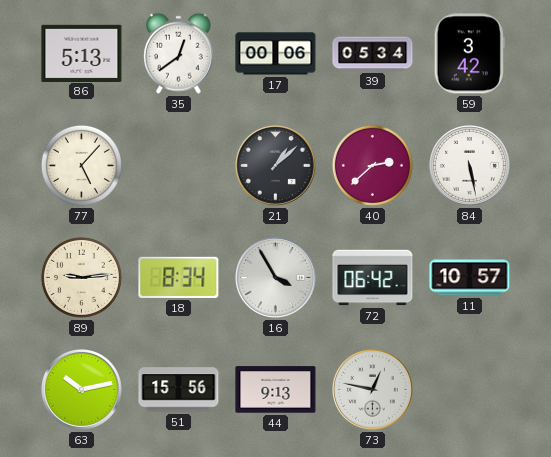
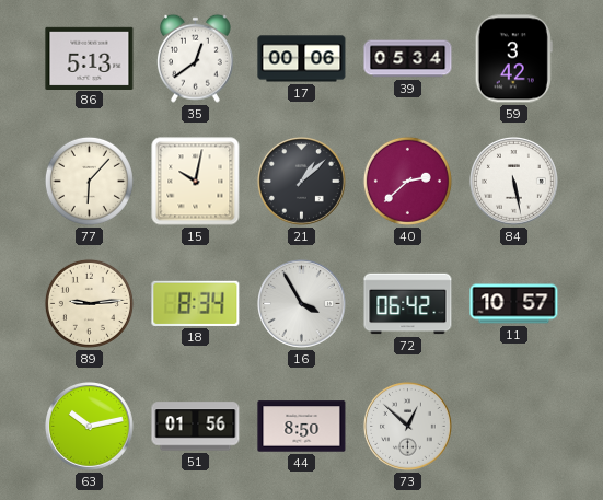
77: 5:07 -> 6:07 (89, 181)
15: none -> 10:02 (196, 182)
51: 15:56 -> 01:56 (196, 427)
44: 9:13 -> 8:50 (302, 427)
73: 12:47 -> 12:52 (408, 427)
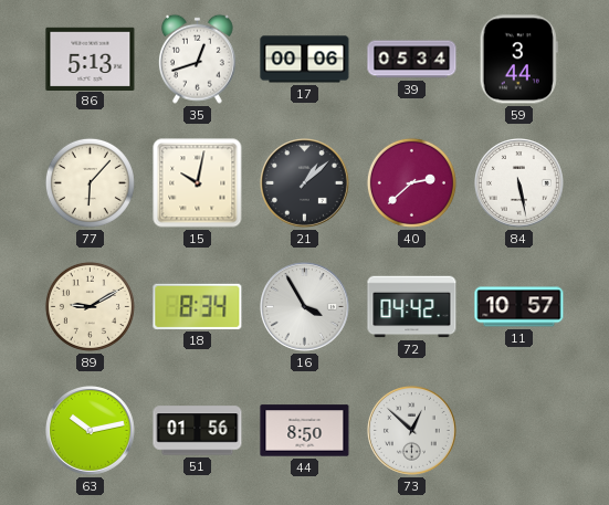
35: 12:39 -> 12:42 (197, 59)
59: 3:42 -> 3:44 (518, 60)
89: 9:14 -> 9:10 (90, 306)
72: 06:42 -> 04:42 (412, 307)
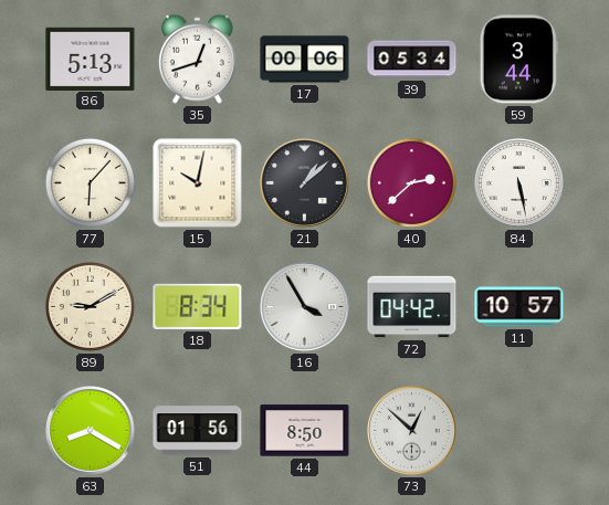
63: 10:13 -> 8:20 (91, 431)
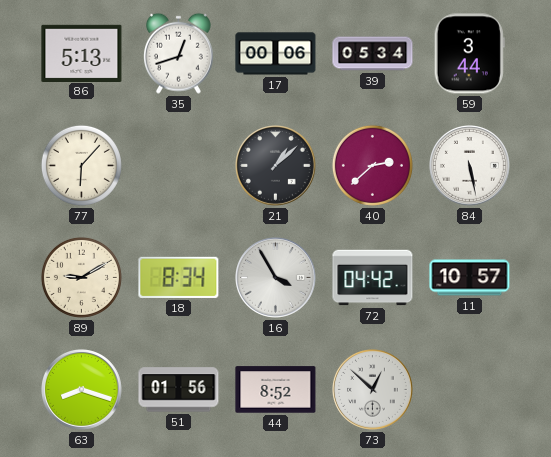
15: 10:02 -> none (198, 183)
63: 8:20 -> 8:18 (82, 390)
44: 8:50 -> 8:52 (276, 390)
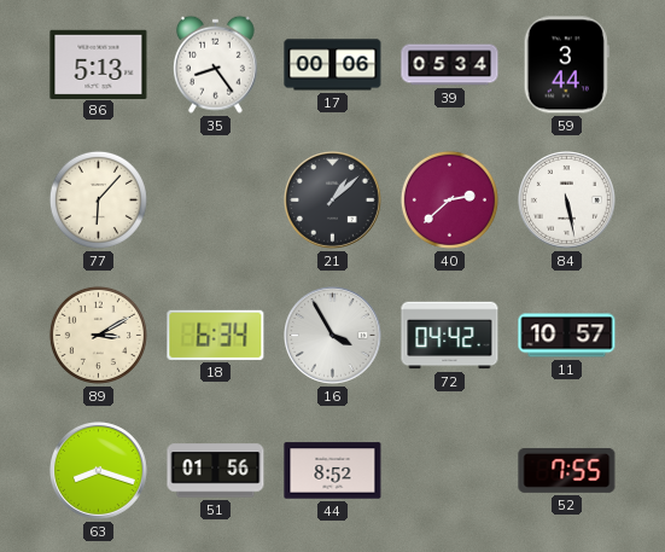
35: 12:42 -> 8:24 (215, 64)
89: 9:10 -> 3:10 (98, 335)
18: 8:34 -> 6:34 (216, 335)
73: 12:52 -> none (373, 390)
52: none -> 7:55 (567, 470)
